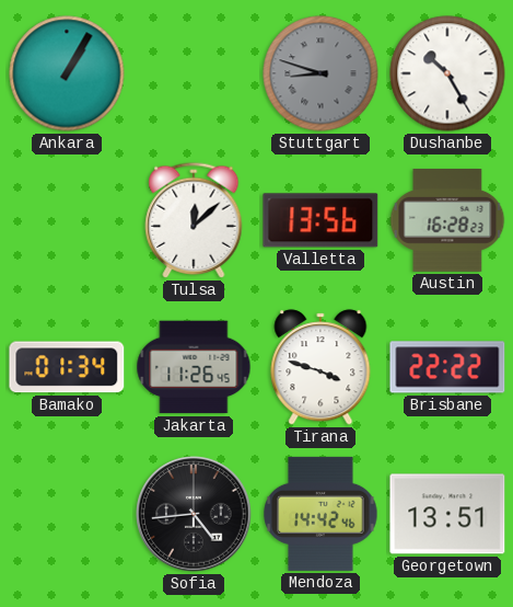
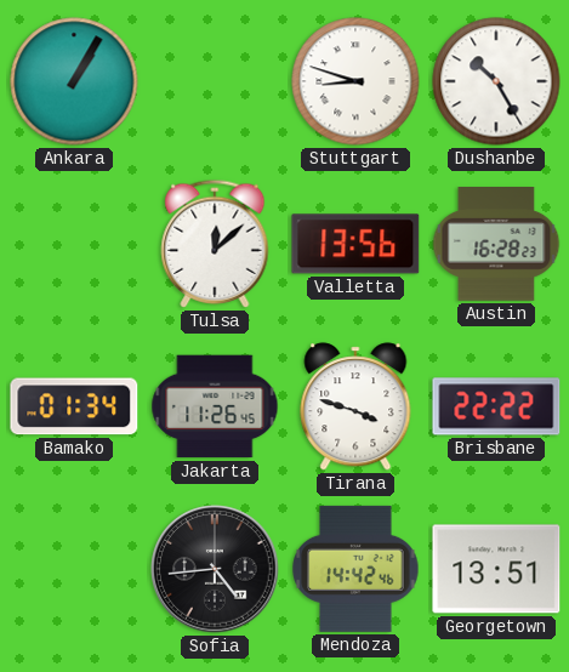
Stuttgart dial: grey -> white (355, 81)
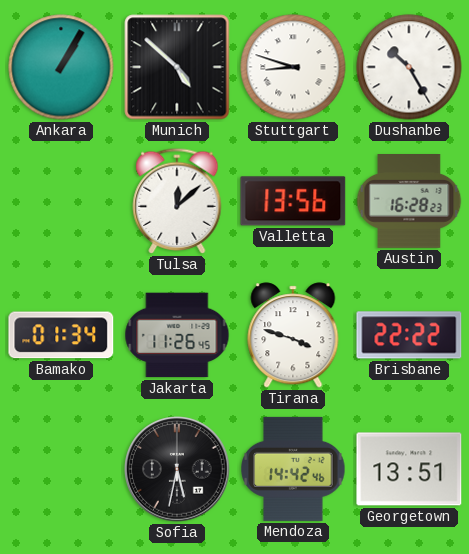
Munich: none -> 4:52 (177, 67)
Sofia: 4:44 -> 5:32 (177, 469)
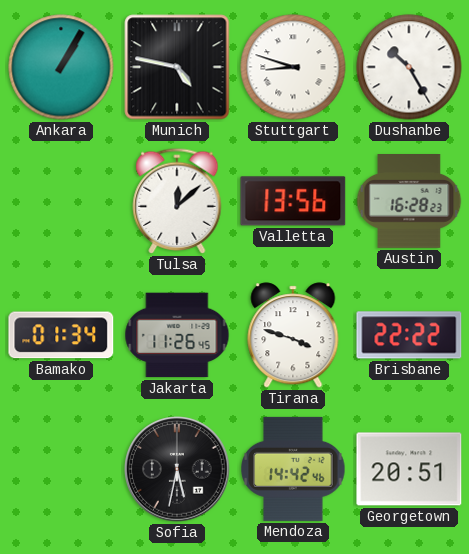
Munich: 4:52 -> 4:47 (177, 67)
Georgetown: 13:51 -> 20:51 (409, 469)
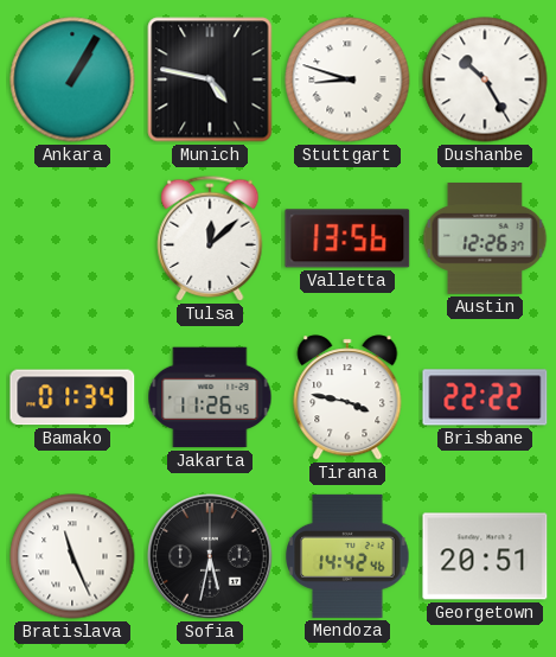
Austin: 16:28 -> 12:26 (485, 238)
Tirana: 3:48 -> 3:47 (347, 397)
Bratislava: none -> 11:26 (72, 556)
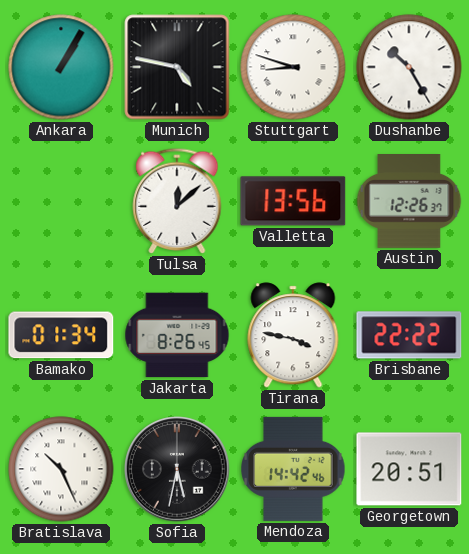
Jakarta: 11:26 -> 8:26 (177, 335)
Bratislava: 11:26 -> 10:26 (61, 469)
